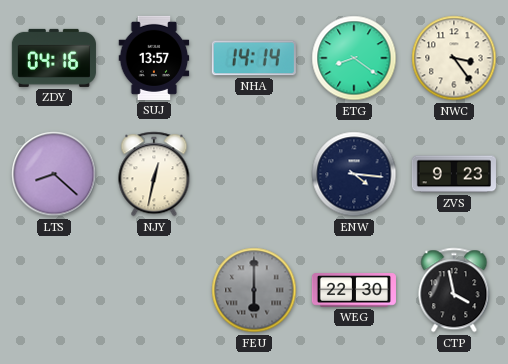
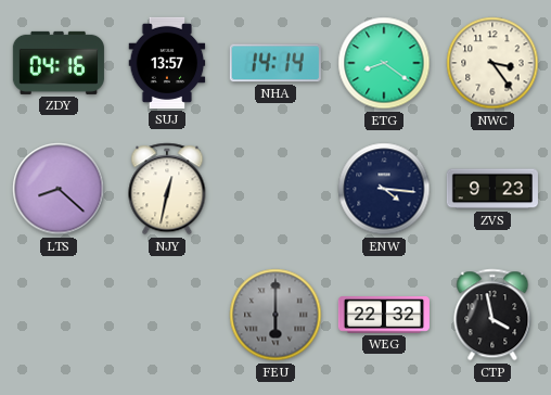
WEG: 22:30 -> 22:32 (384, 315)
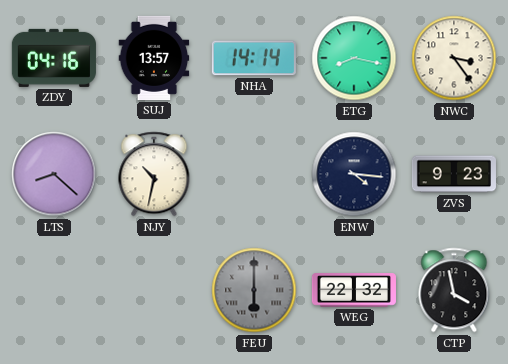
ETG: 8:21 -> 8:17 (354, 58)
NJY: 12:32 -> 10:32 (154, 174)
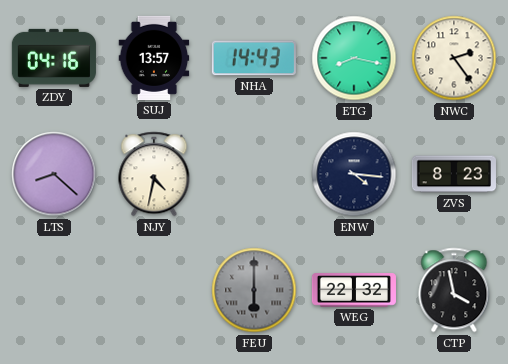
NHA: 14:14 -> 14:43 (254, 58)
NWC: 3:24 -> 2:24 (454, 58)
NJY: 10:32 -> 4:32 (154, 174)
ZVS: 9:23 -> 8:23 (454, 174)
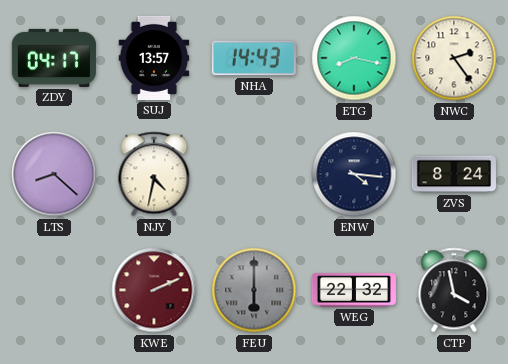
ZDY: 04:16 -> 04:17 (54, 58)
ZVS: 8:23 -> 8:24 (454, 174)
KWE: none -> 2:11 (154, 290)
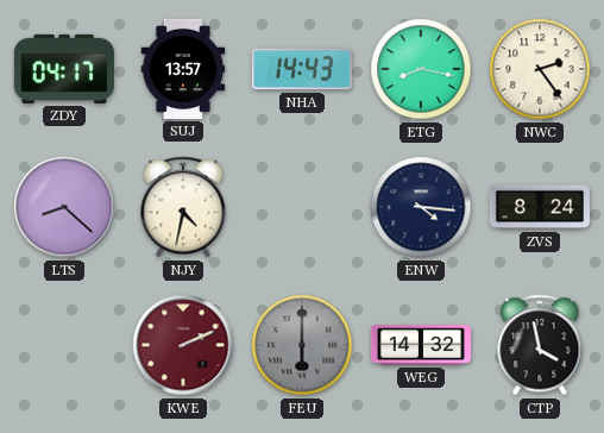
WEG: 22:32 -> 14:32 (421, 345)
